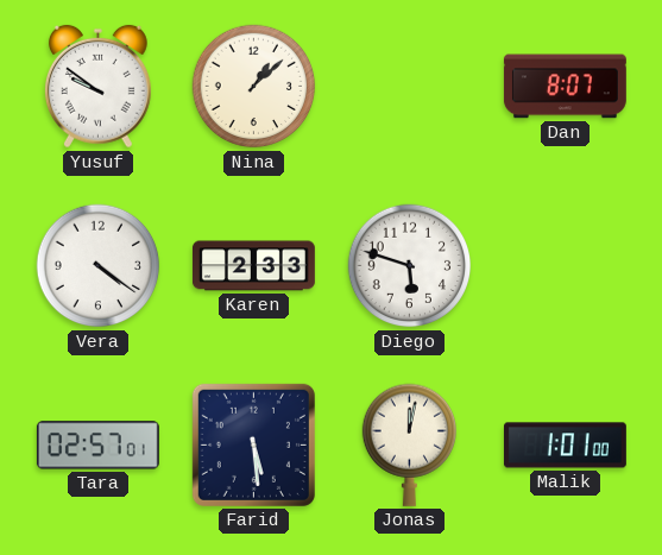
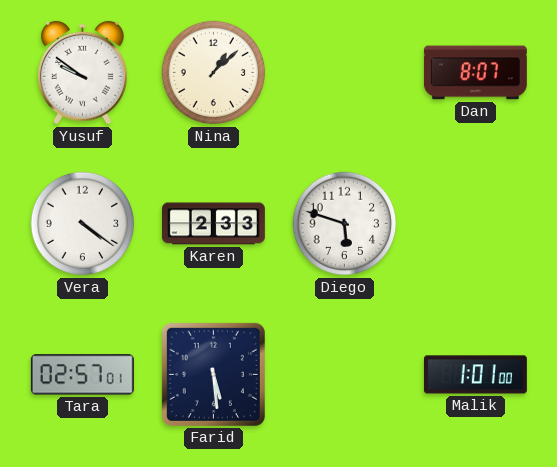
Jonas: 12:02 -> none (409, 444)
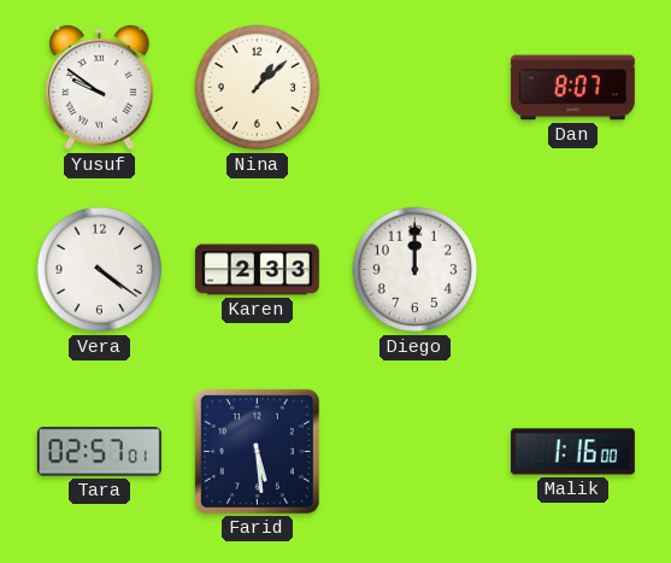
Diego: 5:48 -> 12:00 (416, 270)
Malik: 1:01 -> 1:16 (572, 452)
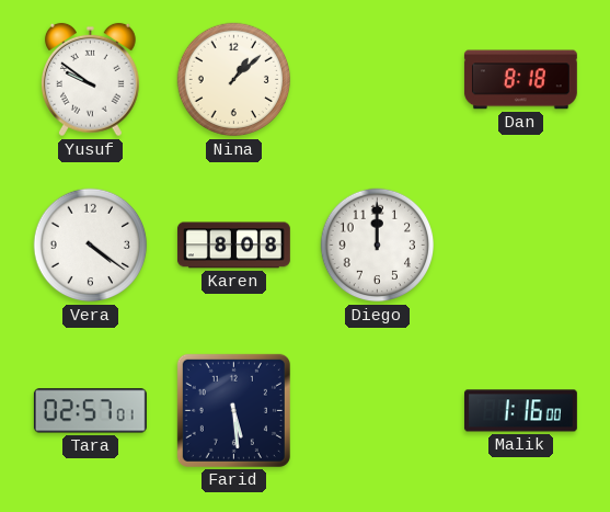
Dan: 8:07 -> 8:18 (520, 80)
Karen: 2:33 -> 8:08 (233, 246)
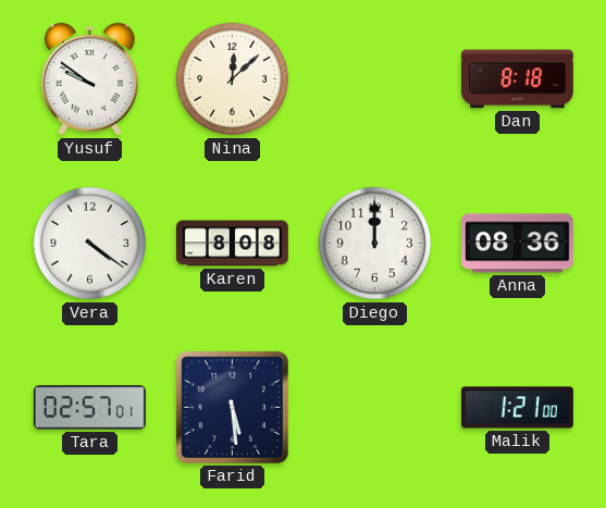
Nina: 1:08 -> 12:08 (233, 79)
Anna: none -> 08:36 (517, 244)
Malik: 1:16 -> 1:21 (517, 408)
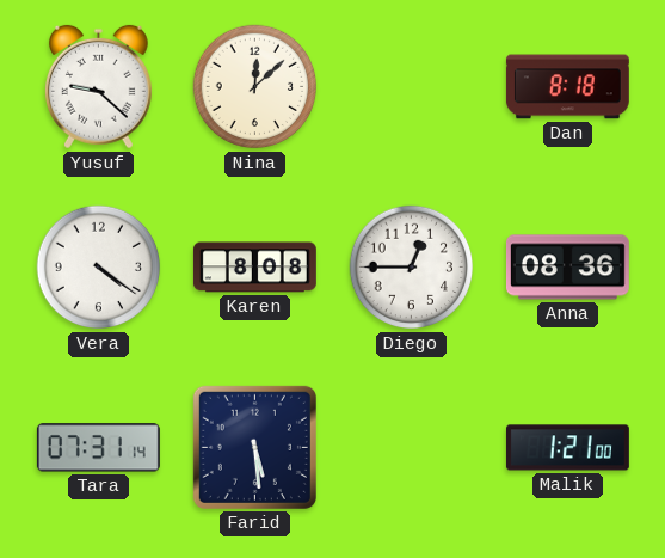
Yusuf: 9:51 -> 9:22 (98, 87)
Diego: 12:00 -> 12:45 (412, 268)
Tara: 02:57 -> 07:31 (98, 448)
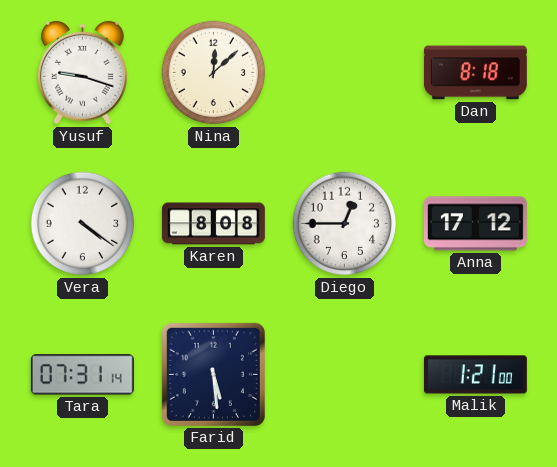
Yusuf: 9:22 -> 9:18 (82, 73)
Anna: 08:36 -> 17:12 (475, 224)
